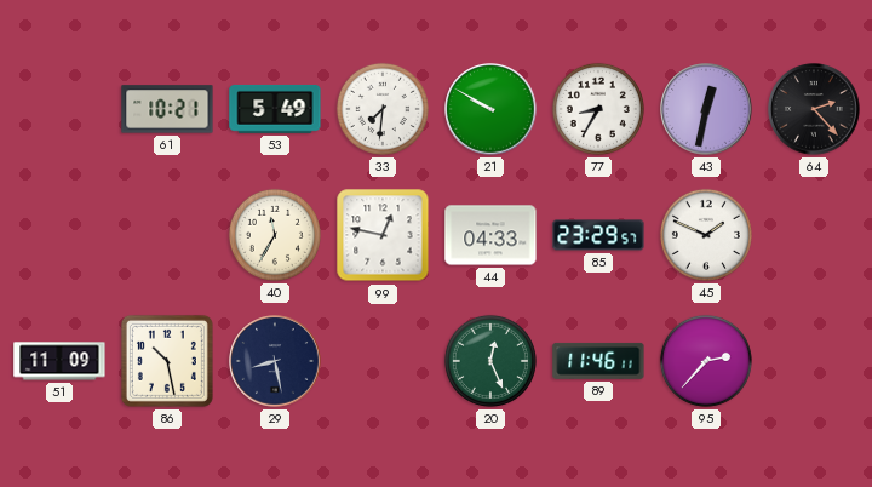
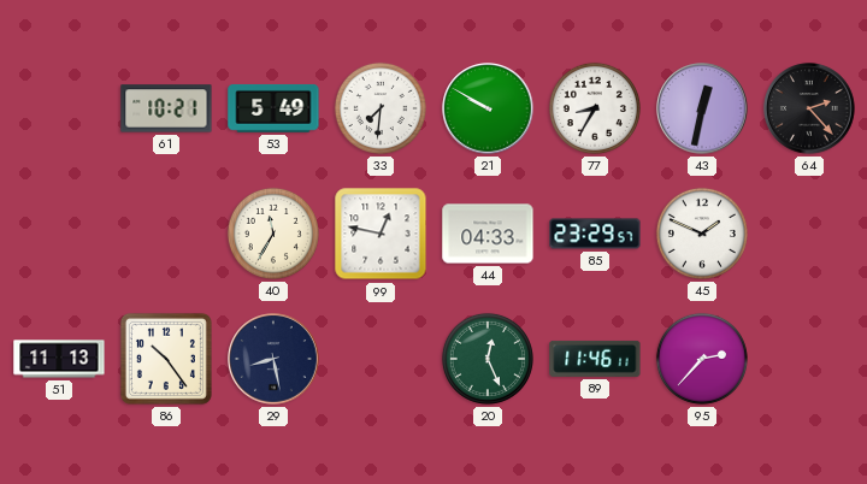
51: 11:09 -> 11:13 (59, 359)
86: 10:28 -> 10:24 (166, 359)
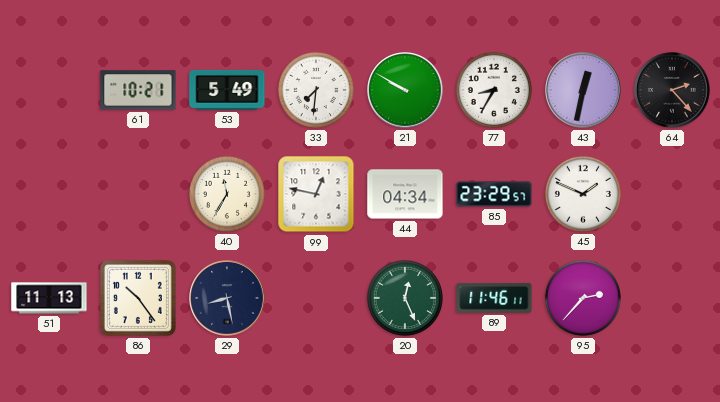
44: 04:33 -> 04:34 (405, 194)
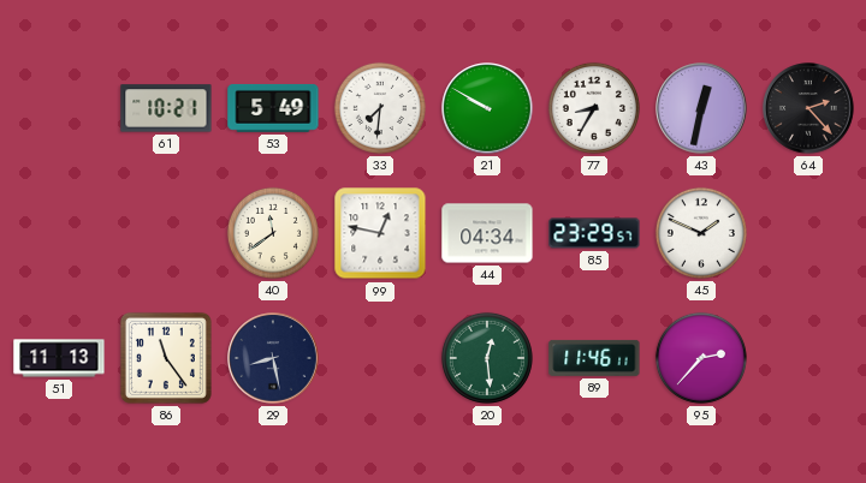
40: 11:35 -> 11:39 (273, 233)
86: 10:24 -> 11:24 (166, 358)
20: 12:26 -> 12:29 (487, 358)
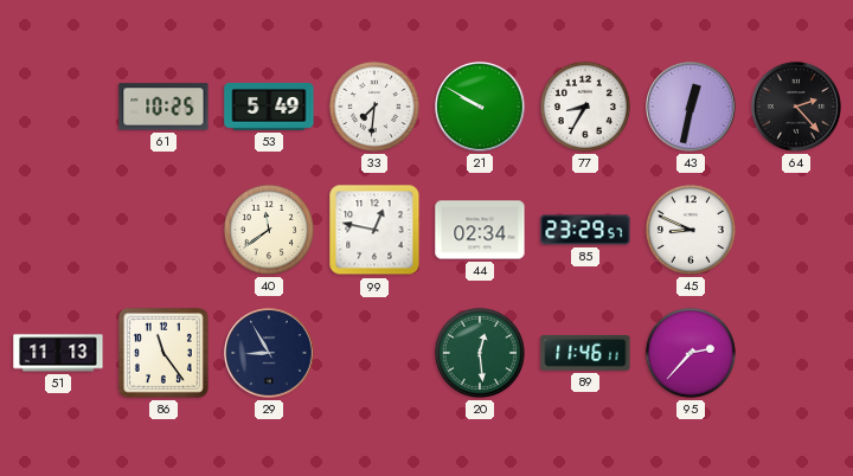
61: 10:21 -> 10:25 (163, 107)
44: 04:34 -> 02:34 (480, 230)
45: 1:49 -> 8:49 (691, 230)
29: 8:28 -> 8:55 (269, 353)
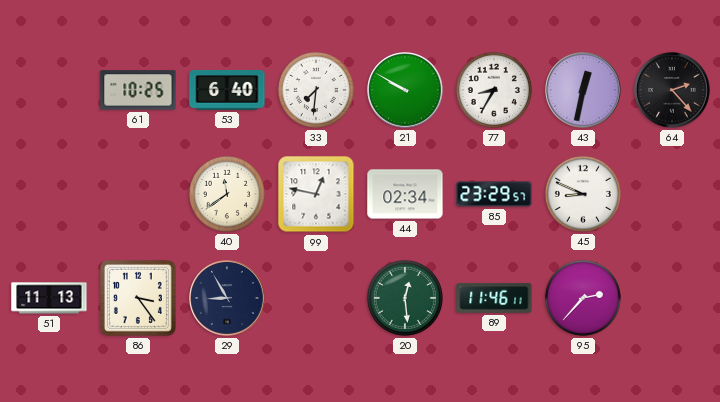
53: 5:49 -> 6:40 (227, 90)
86: 11:24 -> 3:24 (138, 298)
